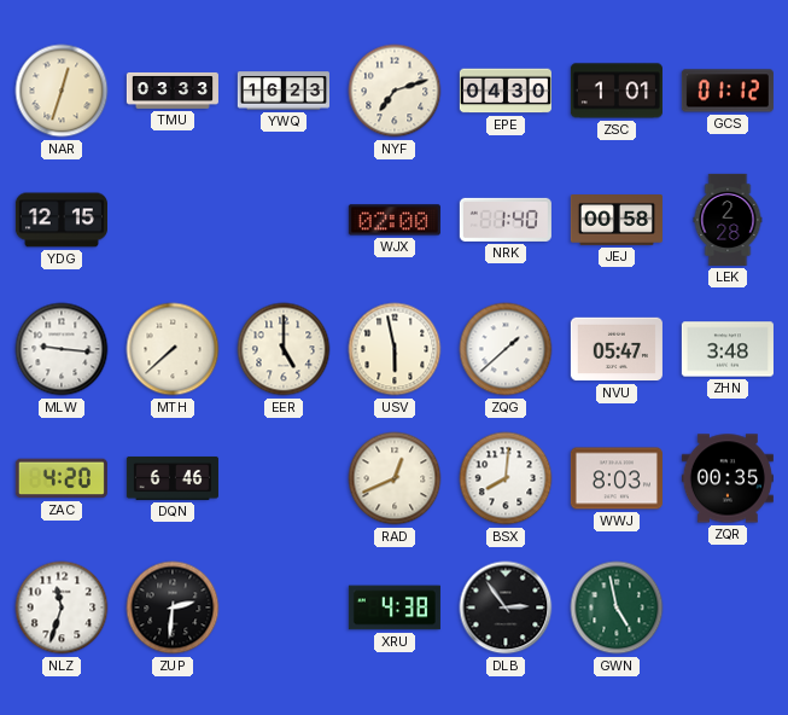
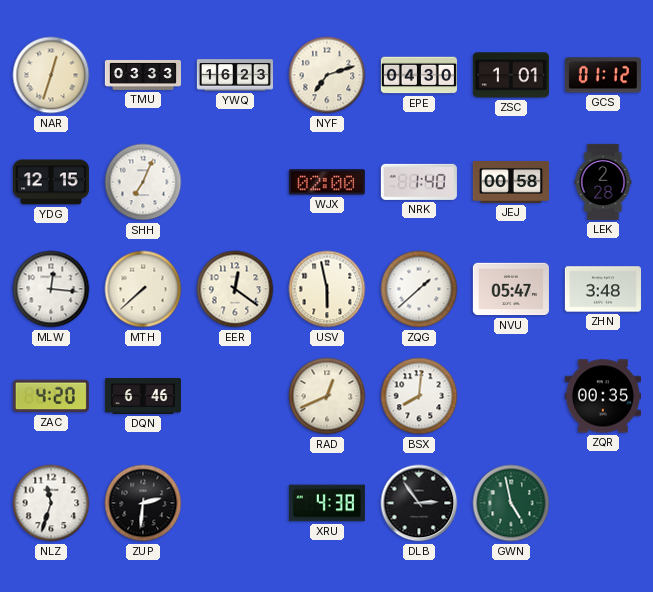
SHH: none -> 7:04 (143, 182)
MLW: 9:16 -> 12:16 (51, 289)
EER: 5:00 -> 12:21 (235, 289)
WWJ: 8:03 -> none (617, 478)
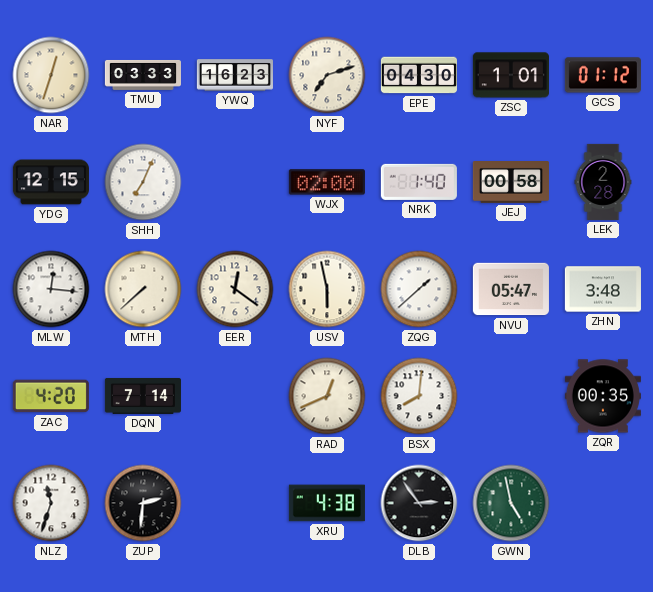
DQN: 6:46 -> 7:14 (143, 396)
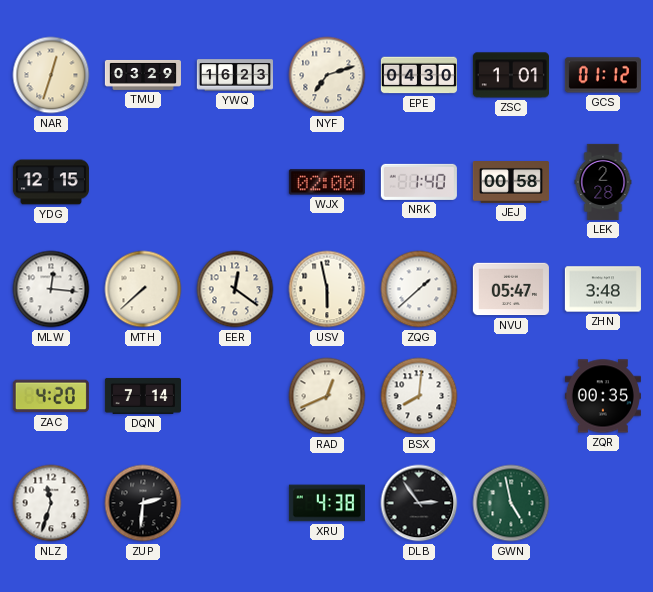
TMU: 03:33 -> 03:29 (143, 75)
SHH: 7:04 -> none (143, 182)
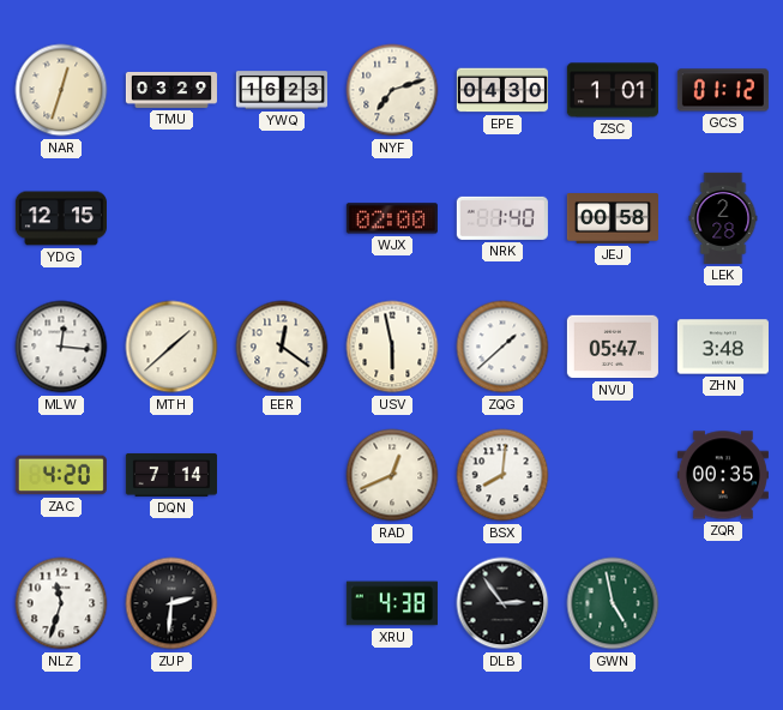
MTH: 7:38 -> 1:38 (171, 347)
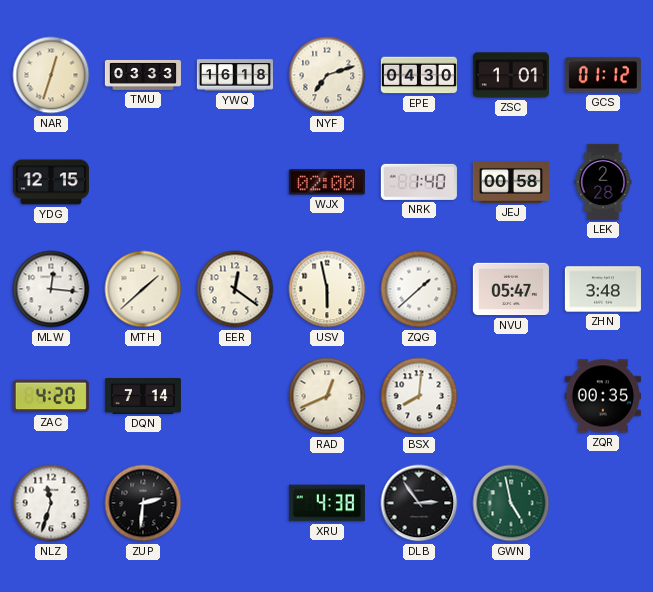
TMU: 03:29 -> 03:33 (143, 75)
YWQ: 16:23 -> 16:18 (235, 75)
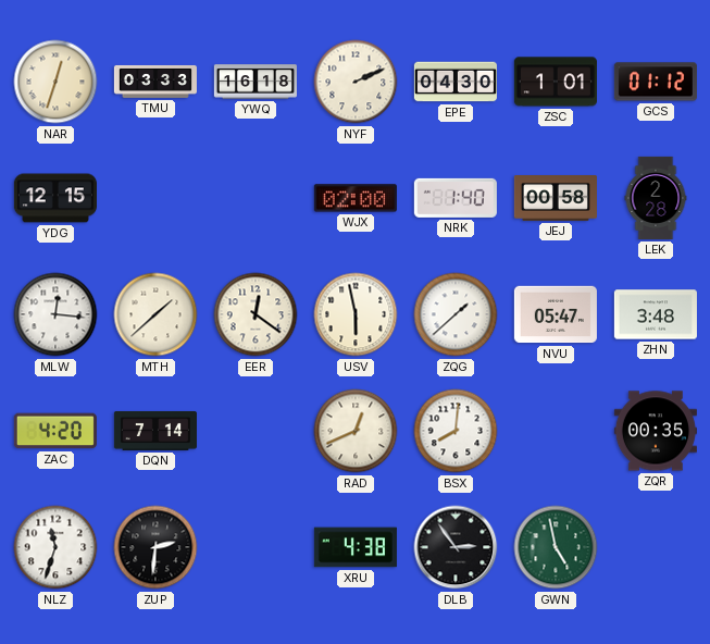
NYF: 7:12 -> 2:11 (356, 82)
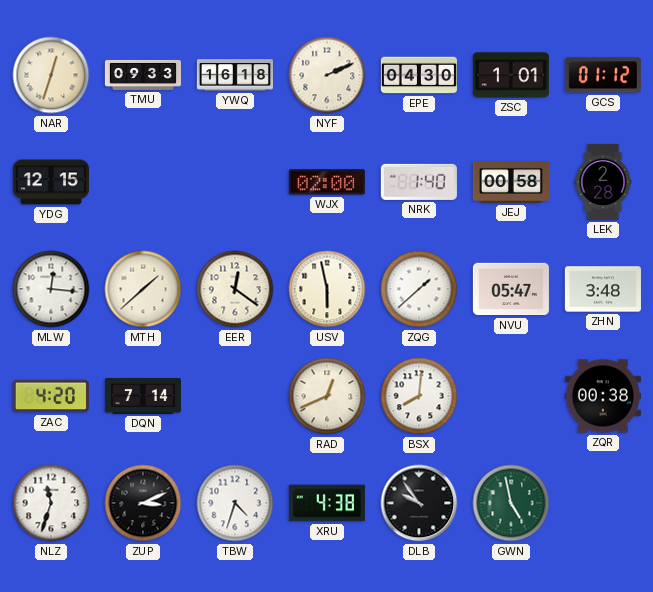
TMU: 03:33 -> 09:33 (143, 75)
ZQR: 00:35 -> 00:38 (603, 396)
ZUP: 2:31 -> 3:11 (143, 503)
TBW: none -> 4:33 (235, 503)
DLB: 2:54 -> 9:54 (419, 503)
